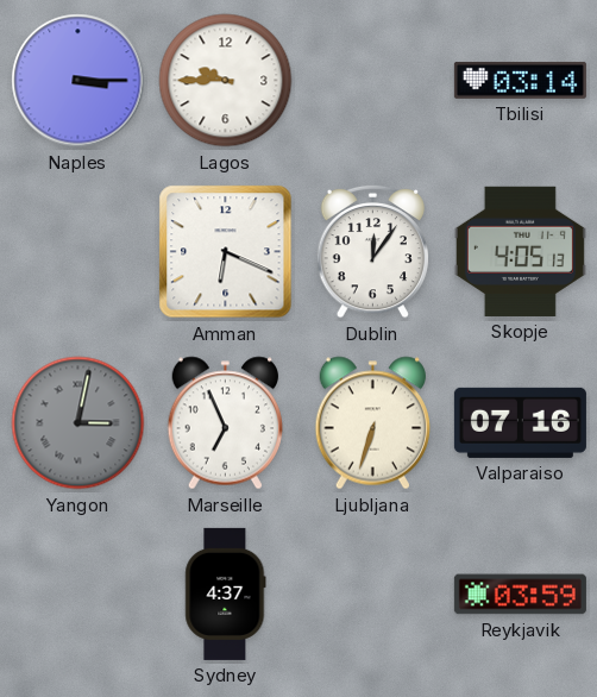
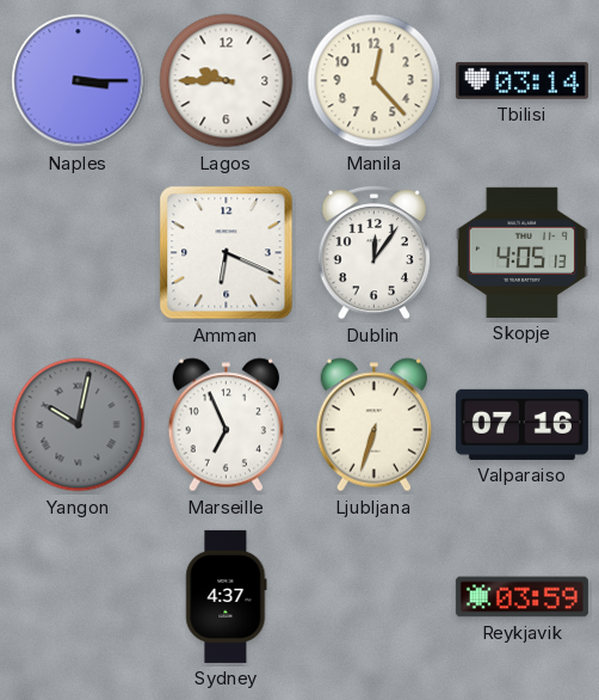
Manila: none -> 12:23 (375, 81)
Yangon: 3:02 -> 10:02 (79, 425)
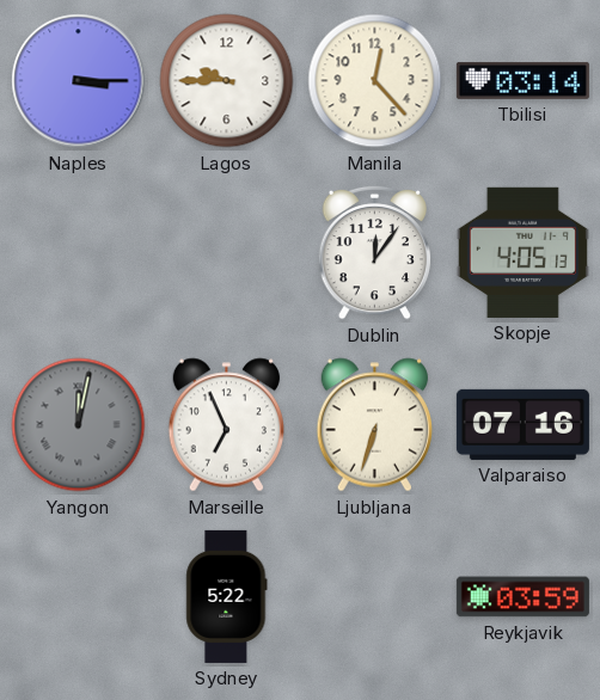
Amman: 6:19 -> none (227, 253)
Yangon: 10:02 -> 12:02 (79, 425)
Sydney: 4:37 -> 5:22 (227, 596)
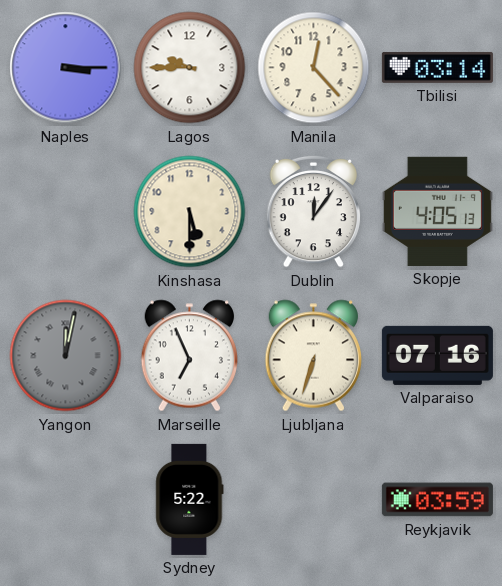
Kinshasa: none -> 5:30 (190, 212)
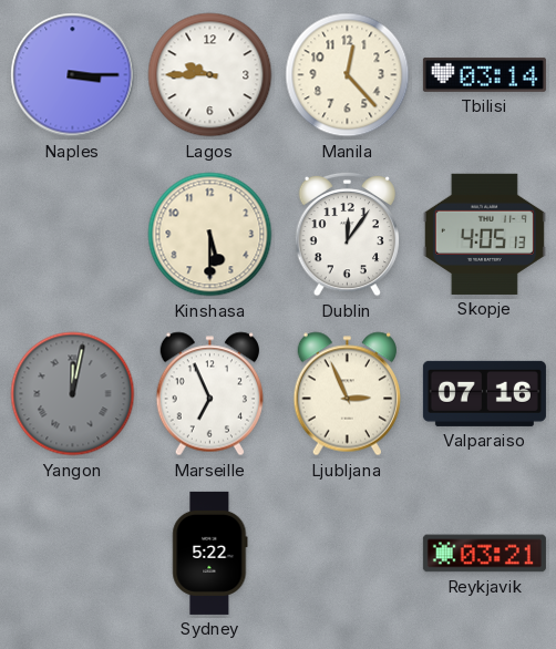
Ljubljana: 6:33 -> 2:56 (347, 394)
Reykjavik: 03:59 -> 03:21 (484, 554)
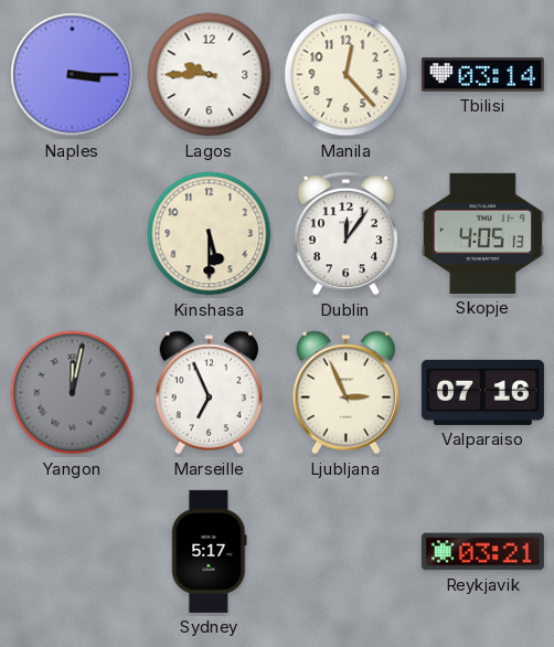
Sydney: 5:22 -> 5:17 (210, 551)
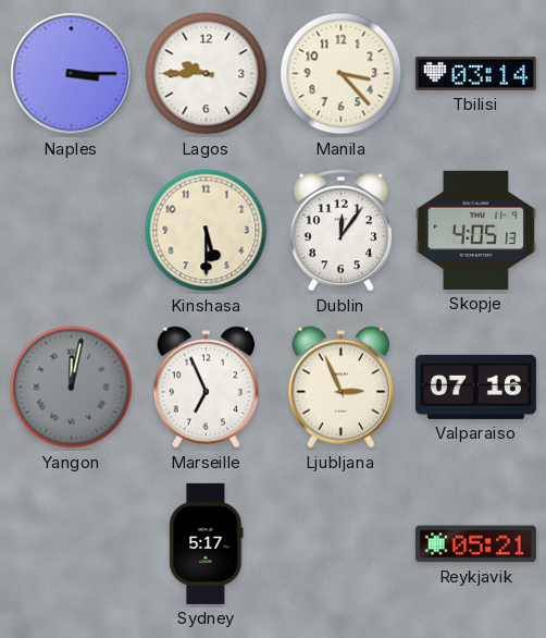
Manila: 12:23 -> 3:23 (342, 74)
Reykjavik: 03:21 -> 05:21 (475, 544)
